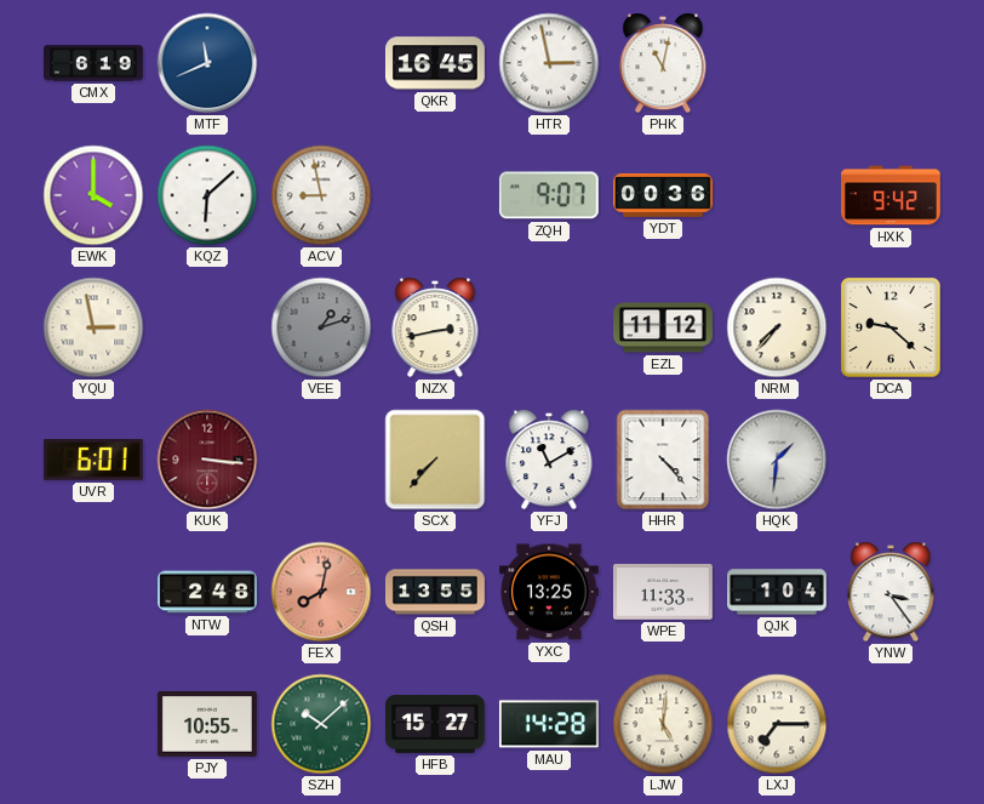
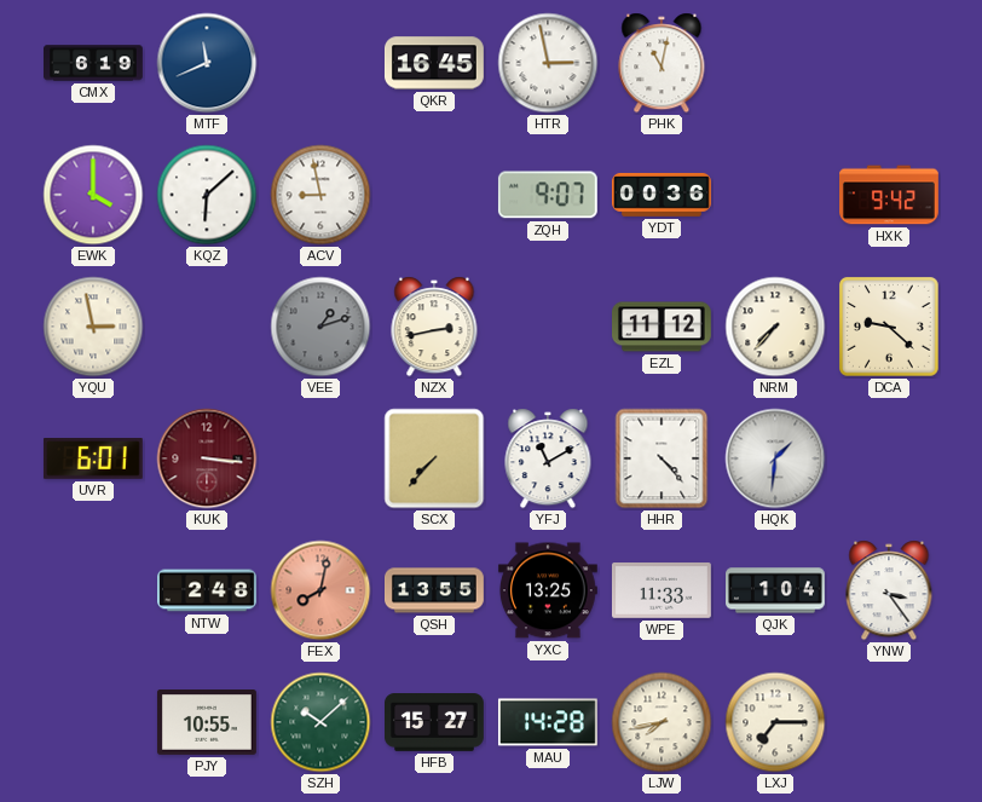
LJW: 5:01 -> 7:43 (662, 722)
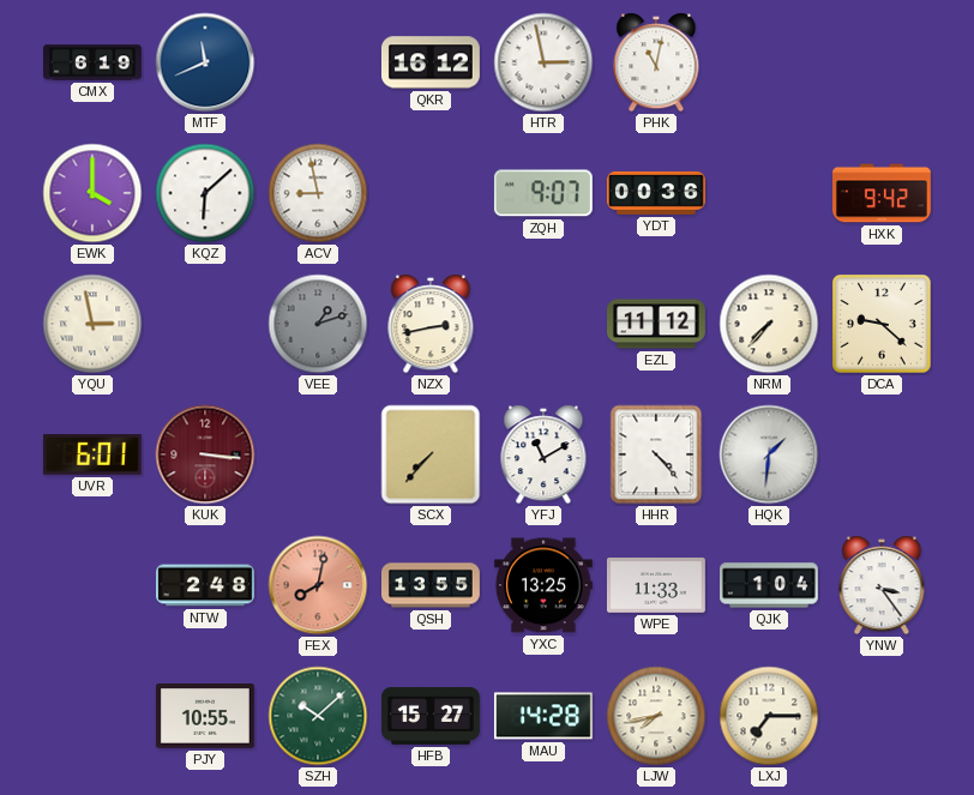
QKR: 16:45 -> 16:12 (431, 62)
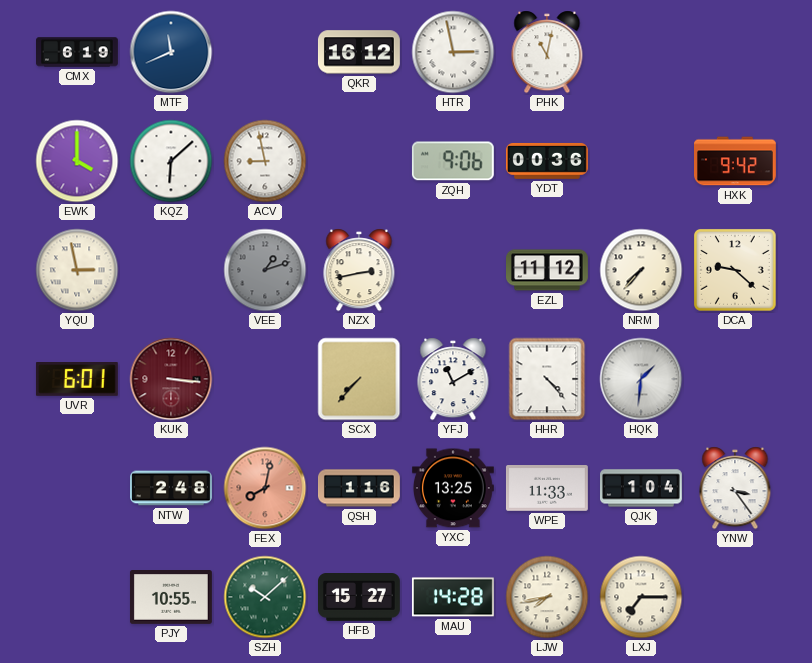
ZQH: 9:07 -> 9:06 (453, 161)
QSH: 13:55 -> 1:16 (360, 488)
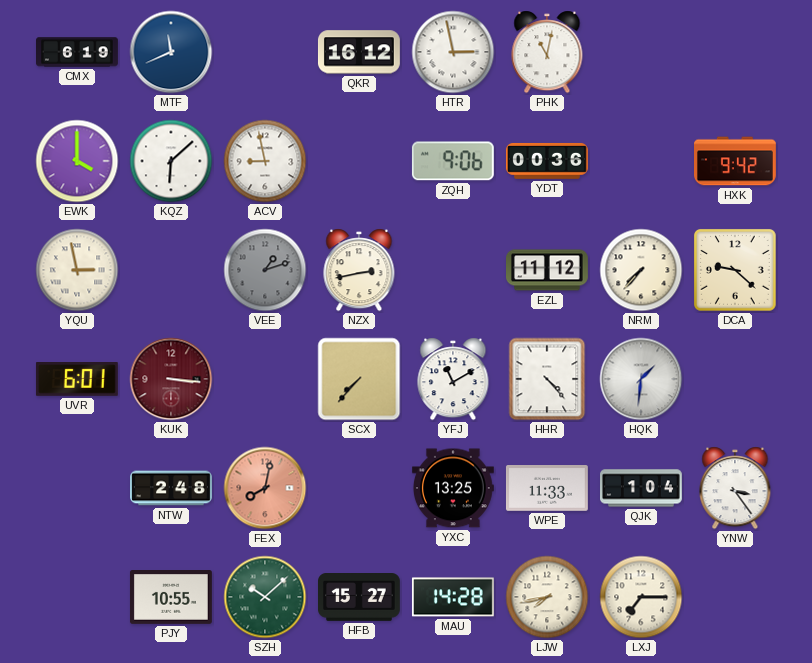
QSH: 1:16 -> none (360, 488)
